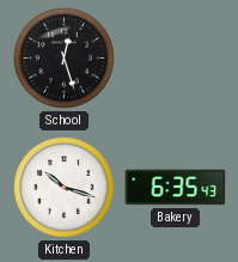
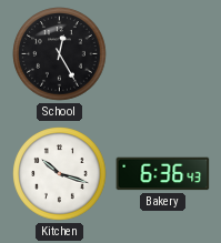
School: 12:27 -> 12:25 (60, 54)
Bakery: 6:35 -> 6:36 (163, 174)
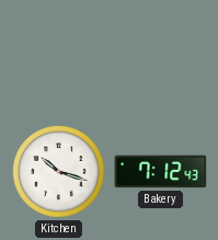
School: 12:25 -> none (60, 54)
Bakery: 6:36 -> 7:12 (161, 172)
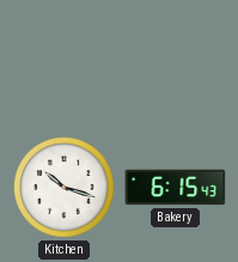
Bakery: 7:12 -> 6:15 (176, 188)
